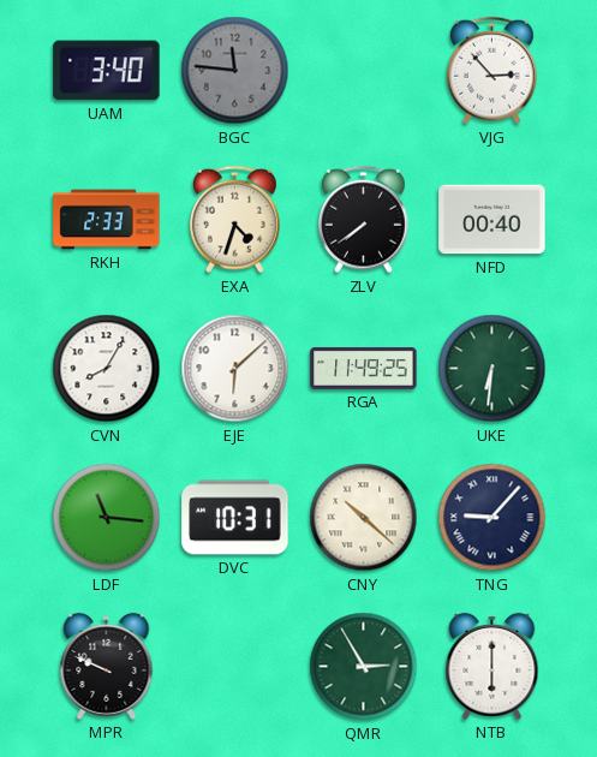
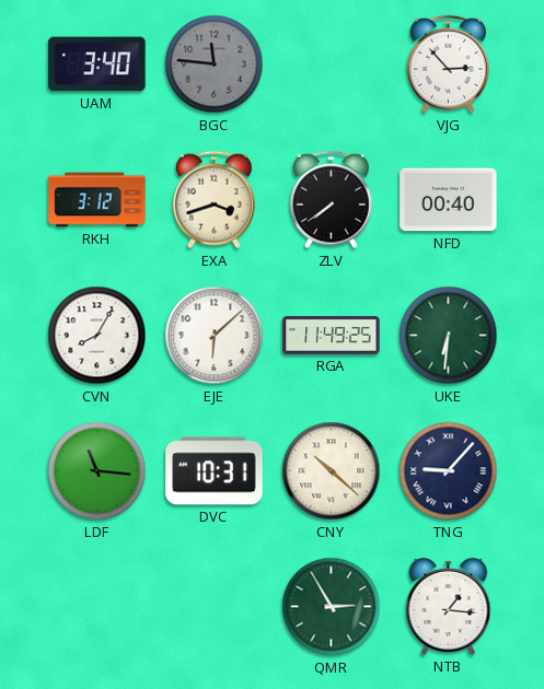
RKH: 2:33 -> 3:12 (97, 200)
EXA: 4:33 -> 3:42 (213, 200)
MPR: 9:49 -> none (107, 666)
NTB: 6:00 -> 1:16 (449, 606)
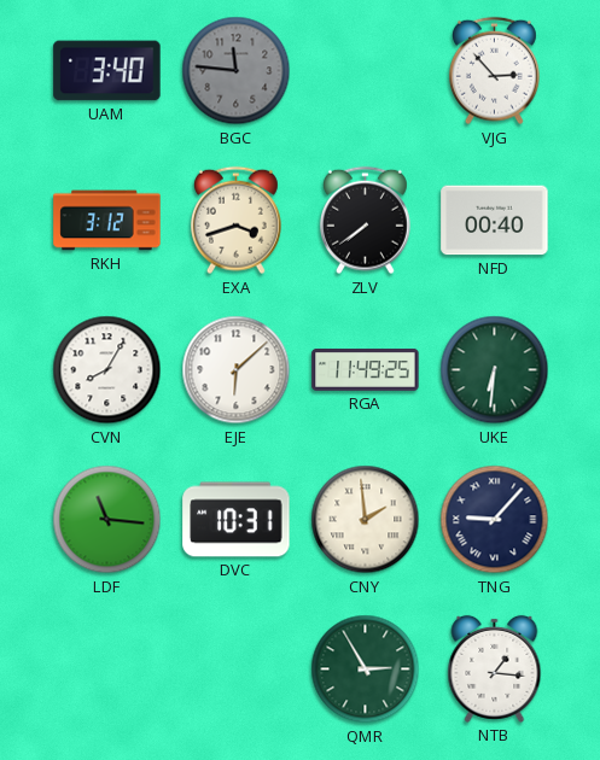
CNY: 10:22 -> 1:59 (366, 520)
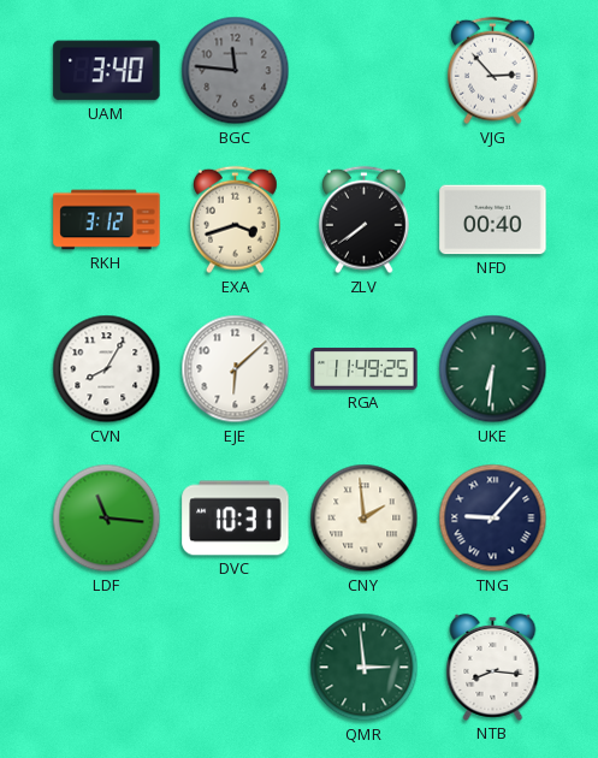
QMR: 2:55 -> 2:59 (365, 668)
NTB: 1:16 -> 8:16 (493, 667)
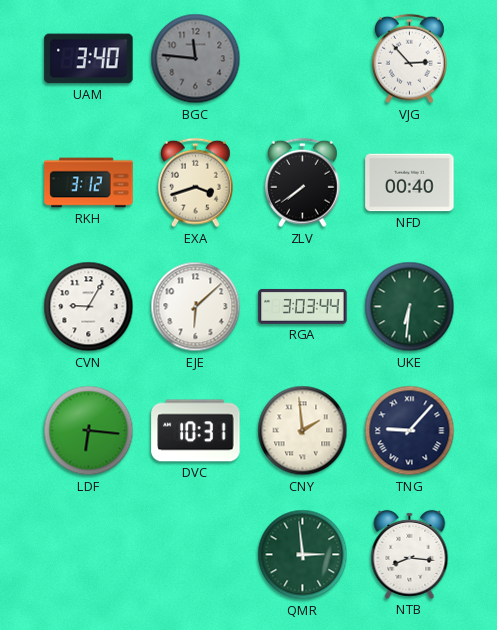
CVN: 8:05 -> 9:05 (89, 307)
RGA: 11:49 -> 3:03 (303, 306)
LDF: 11:16 -> 6:16 (89, 431)
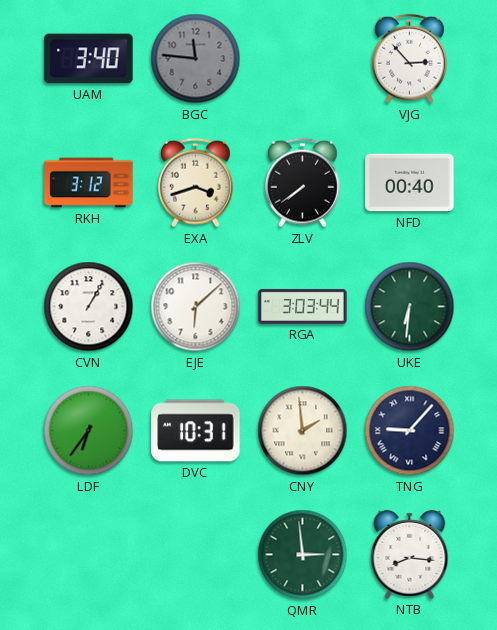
CVN: 9:05 -> 1:05 (89, 307)
LDF: 6:16 -> 6:36 (89, 431)
